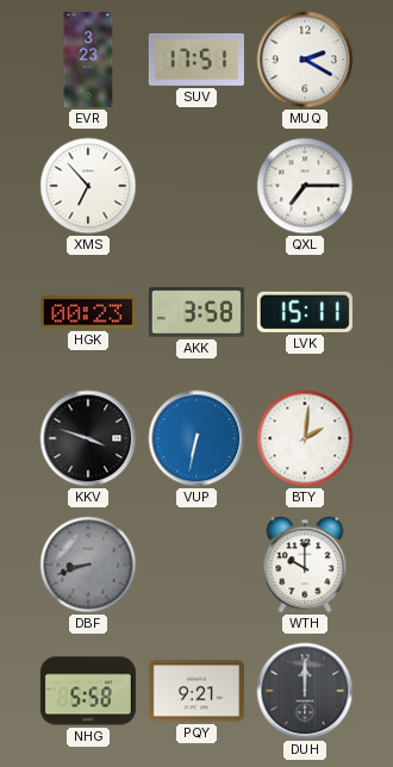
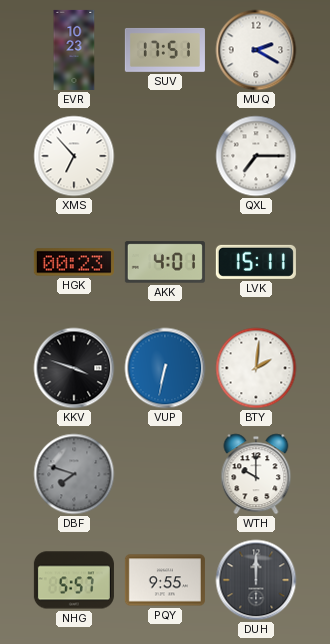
EVR: 3:23 -> 10:23 (74, 50)
AKK: 3:58 -> 4:01 (165, 262)
DBF: 8:42 -> 7:48 (74, 474)
NHG: 5:58 -> 5:57 (74, 580)
PQY: 9:21 -> 9:55 (165, 580)
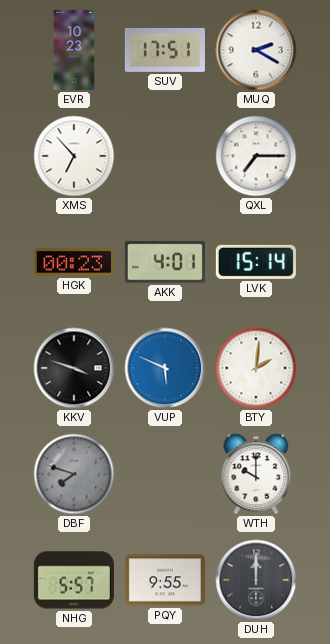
LVK: 15:11 -> 15:14 (256, 262)
VUP: 6:32 -> 5:49 (165, 368)
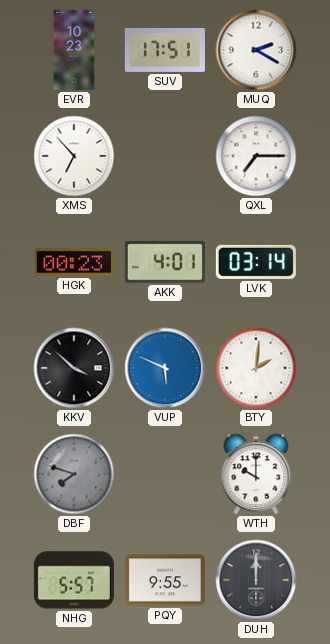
LVK: 15:14 -> 03:14 (256, 262)
KKV: 3:48 -> 3:52 (74, 368)
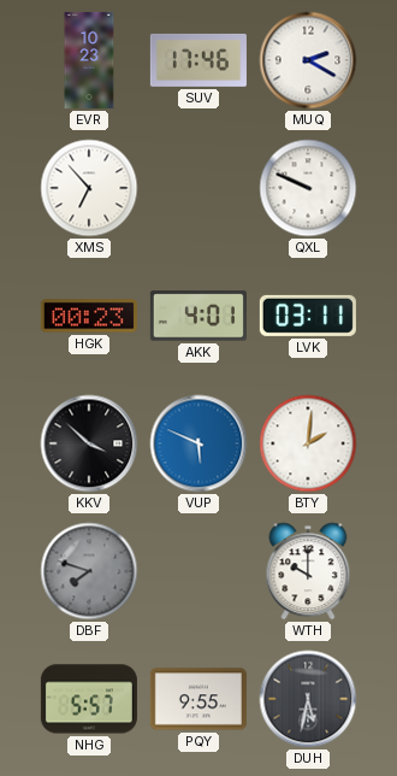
SUV: 17:51 -> 17:46 (198, 60)
QXL: 7:15 -> 9:49 (308, 188)
LVK: 03:14 -> 03:11 (308, 316)
DUH: 12:00 -> 5:32 (308, 699)
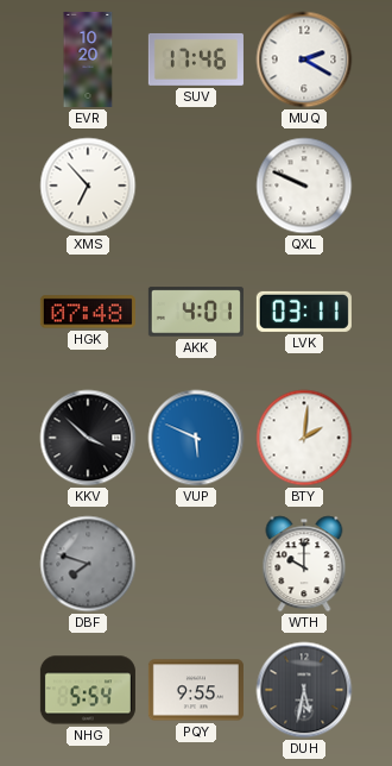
EVR: 10:23 -> 10:20 (88, 59)
HGK: 00:23 -> 07:48 (88, 312)
NHG: 5:57 -> 5:54 (88, 690)
